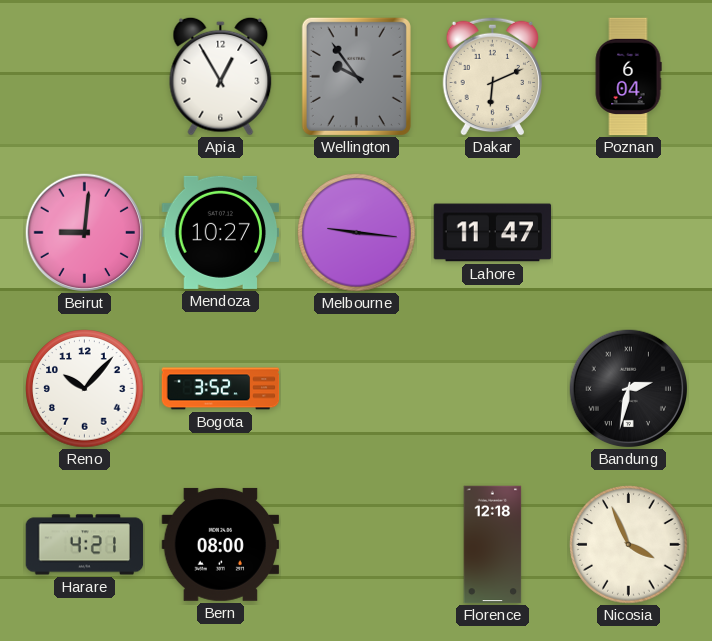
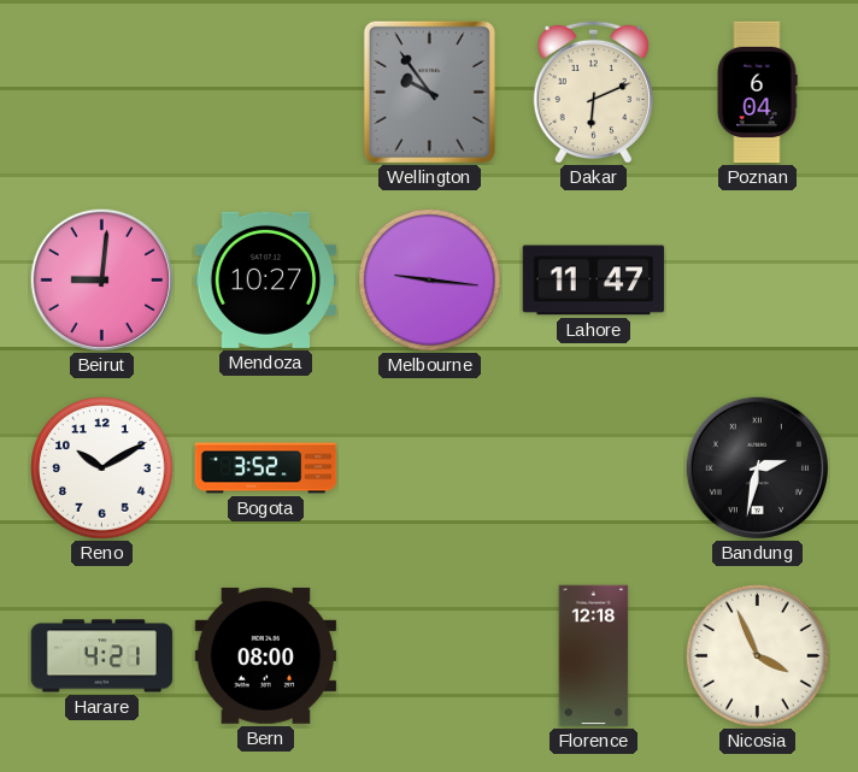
Apia: 12:55 -> none (221, 76)
Reno: 10:07 -> 10:10 (102, 468)
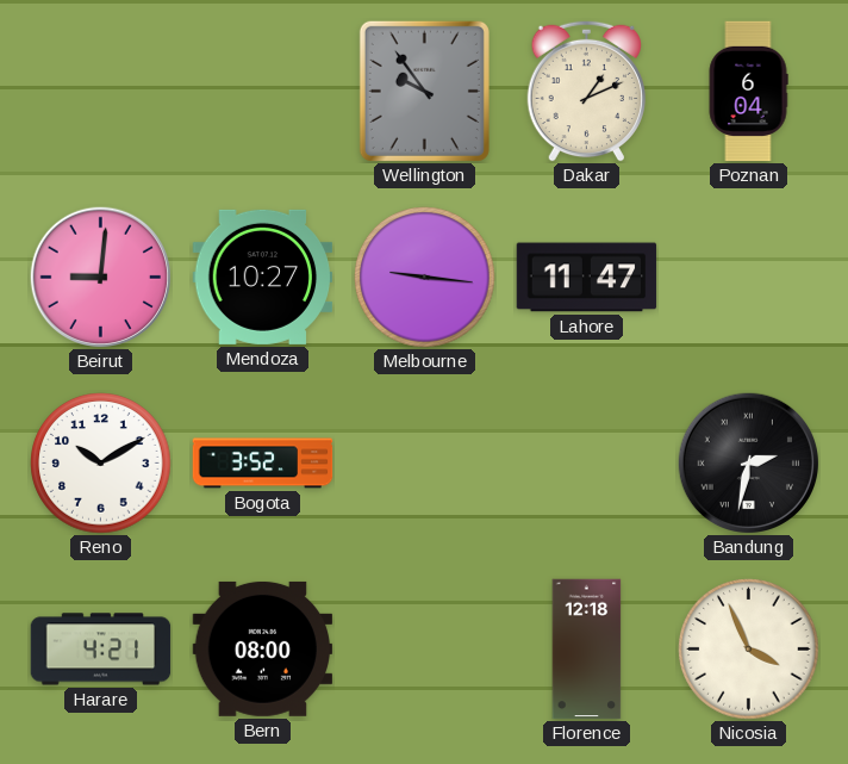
Dakar: 6:11 -> 1:11 (586, 91)
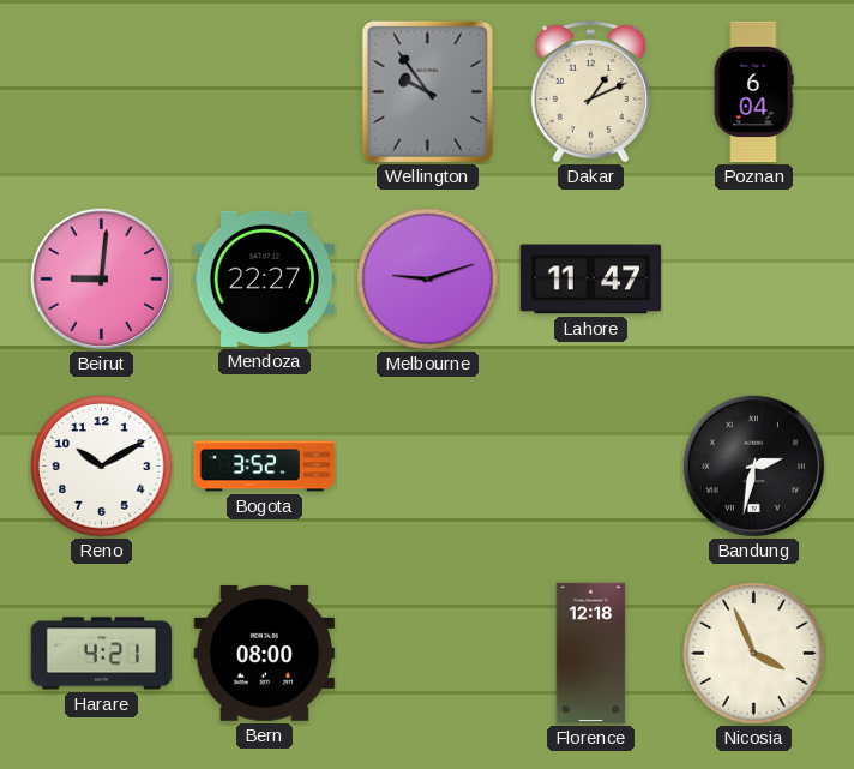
Mendoza: 10:27 -> 22:27 (265, 278)
Melbourne: 9:16 -> 9:12 (428, 280)
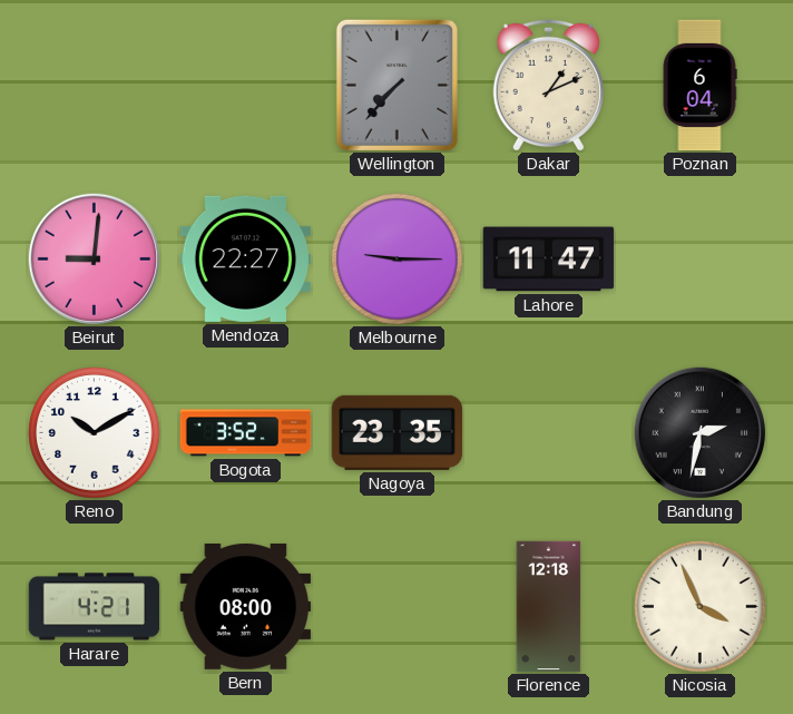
Wellington: 9:54 -> 7:37 (396, 85)
Melbourne: 9:12 -> 9:15 (398, 260)
Nagoya: none -> 23:35 (398, 432)
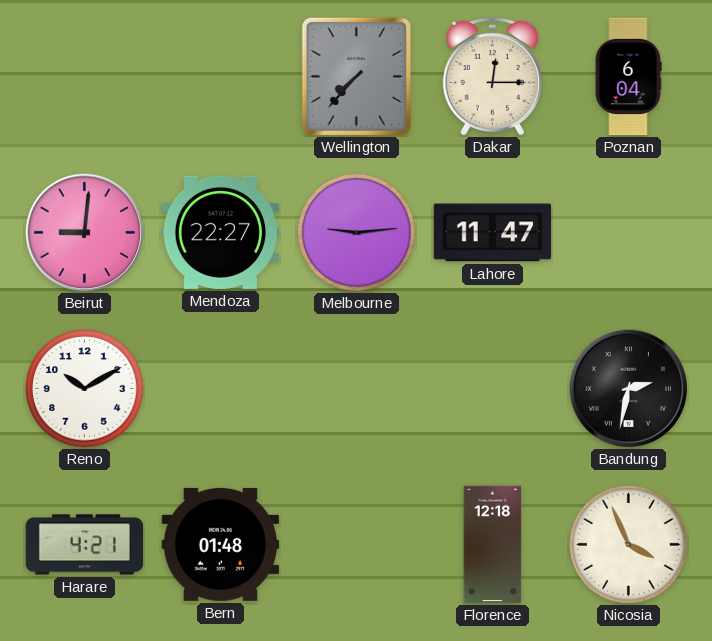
Dakar: 1:11 -> 12:15 (492, 76)
Melbourne: 9:15 -> 9:14 (357, 233)
Bogota: 3:52 -> none (246, 433)
Nagoya: 23:35 -> none (398, 432)
Bern: 08:00 -> 01:48 (221, 544)
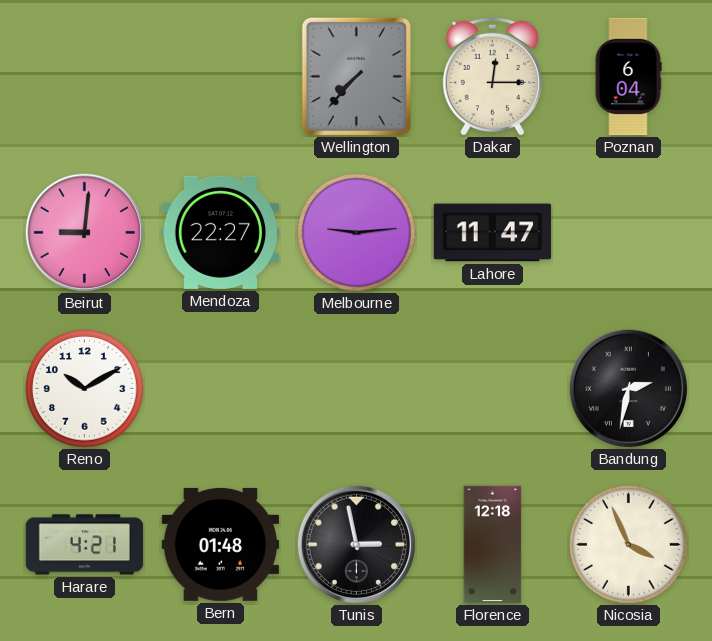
Tunis: none -> 2:58 (356, 544)
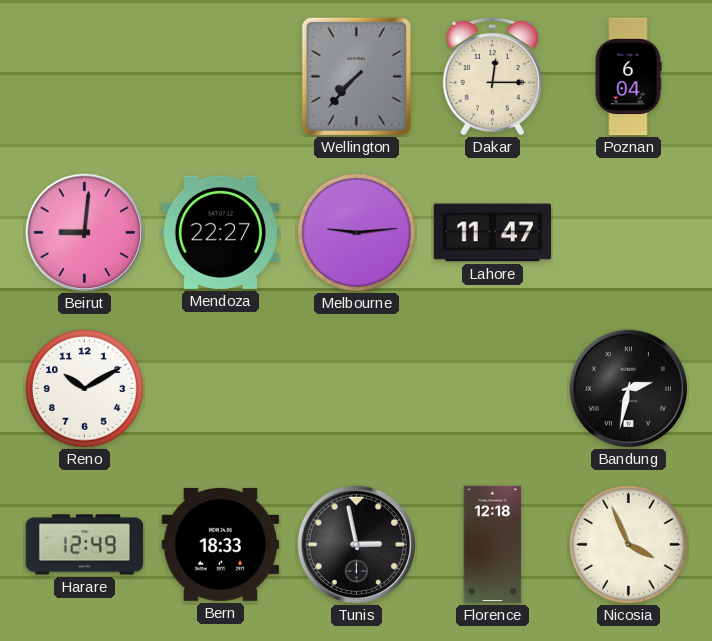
Harare: 4:21 -> 12:49 (85, 545)
Bern: 01:48 -> 18:33 (221, 544)
